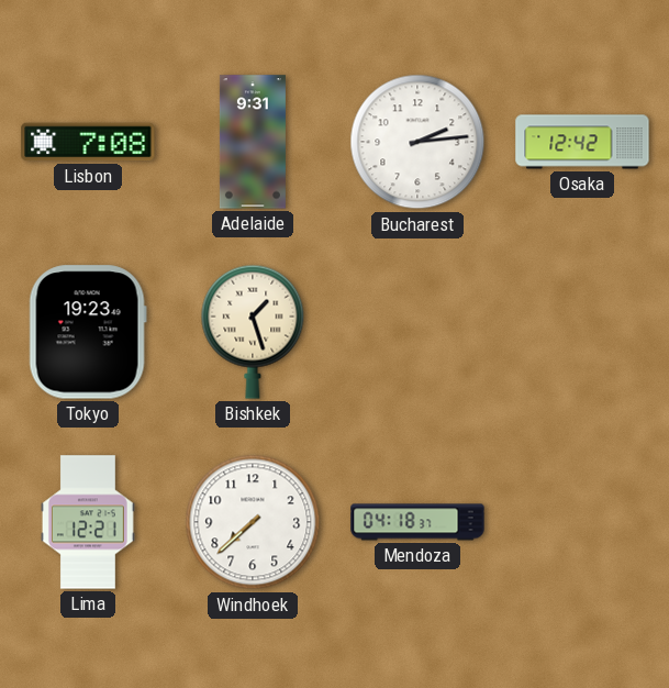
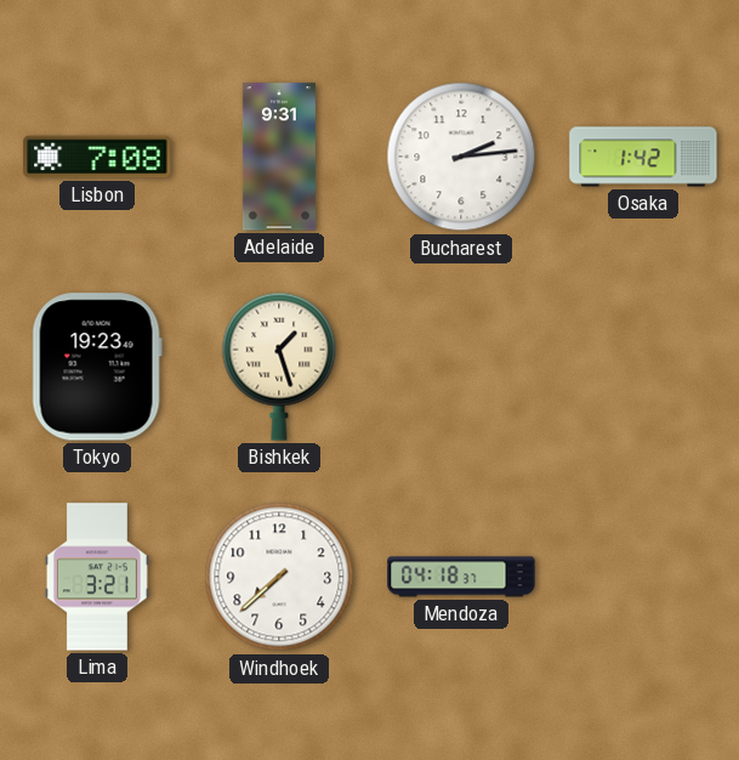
Osaka: 12:42 -> 1:42 (643, 157)
Lima: 12:21 -> 3:21 (97, 577)
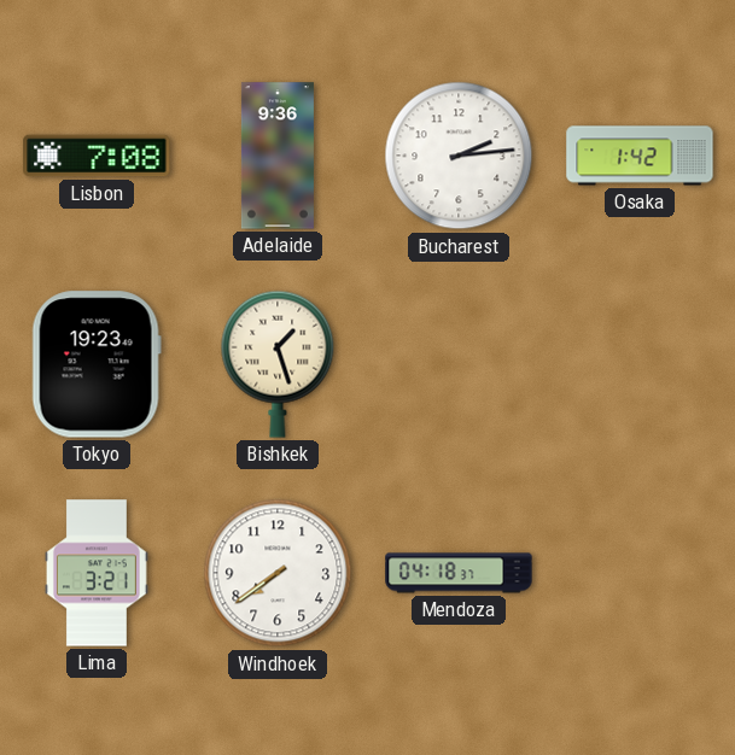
Adelaide: 9:31 -> 9:36 (278, 156)
Windhoek: 7:38 -> 7:39 (278, 573)
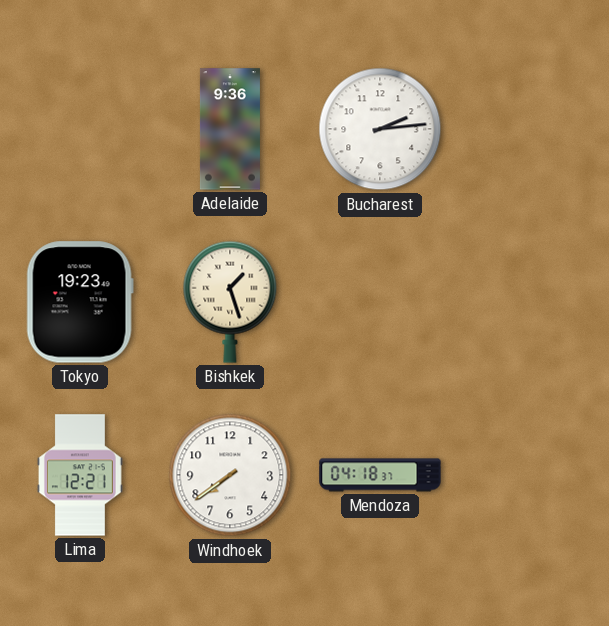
Lisbon: 7:08 -> none (97, 156)
Osaka: 1:42 -> none (640, 156)
Lima: 3:21 -> 12:21 (80, 475)
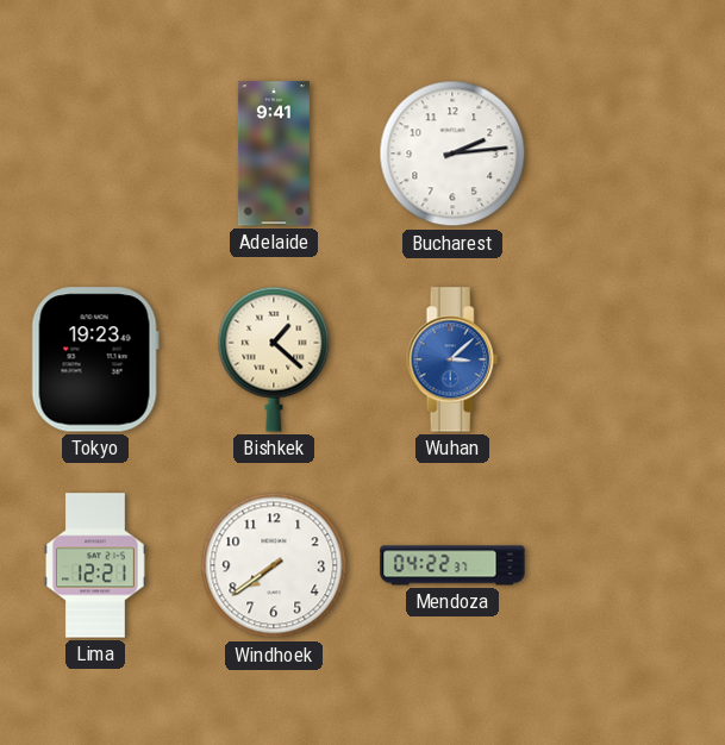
Adelaide: 9:36 -> 9:41 (274, 154)
Bishkek: 1:27 -> 1:22 (274, 359)
Wuhan: none -> 3:08 (452, 359)
Mendoza: 04:18 -> 04:22 (452, 565)
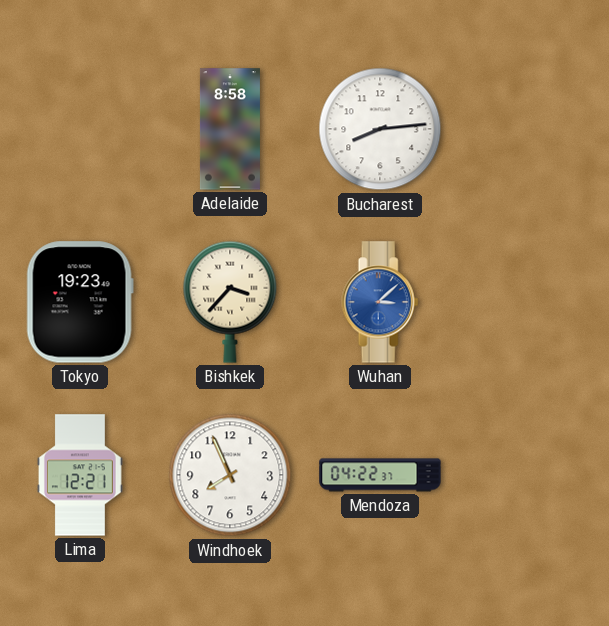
Adelaide: 9:41 -> 8:58 (230, 129)
Bucharest: 2:14 -> 8:14 (380, 129)
Bishkek: 1:22 -> 3:37 (230, 302)
Windhoek: 7:39 -> 7:56 (230, 475)
